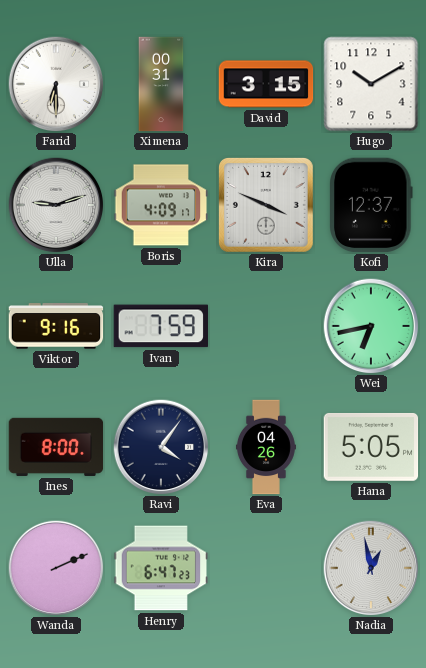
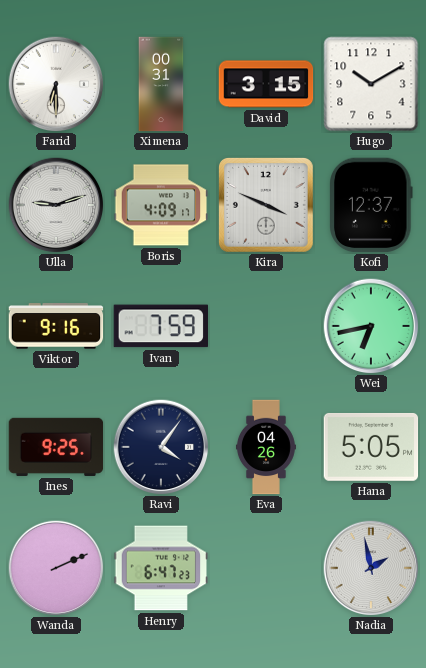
Ines: 8:00 -> 9:25 (56, 447)
Nadia: 12:58 -> 1:58 (371, 568)
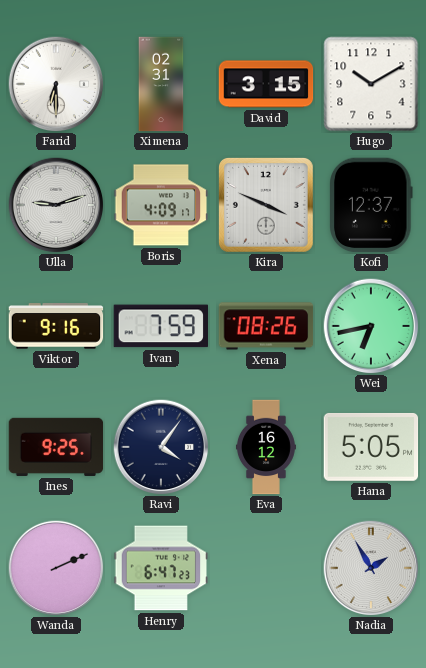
Ximena: 00:31 -> 02:31 (161, 84)
Xena: none -> 08:26 (266, 326)
Eva: 04:26 -> 16:12 (266, 447)
Nadia: 1:58 -> 1:55 (371, 568)
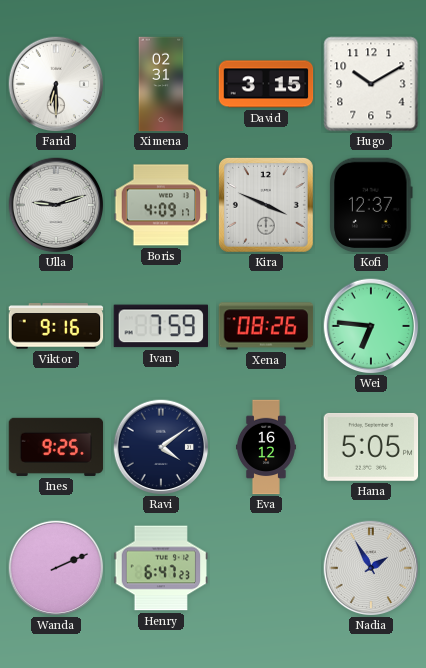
Wei: 6:43 -> 6:46 (371, 326)
Ravi: 4:06 -> 4:09 (161, 447)
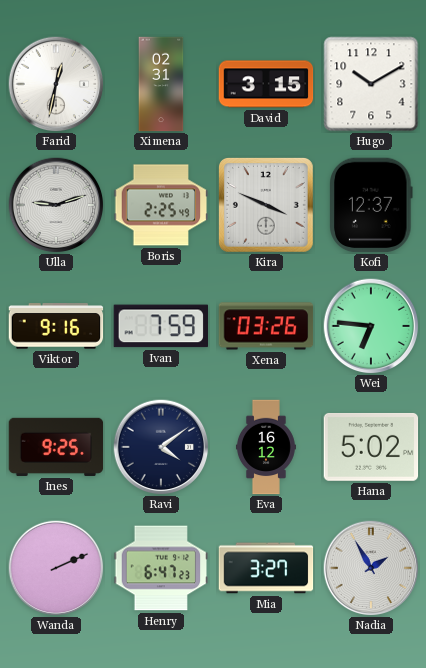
Farid: 6:30 -> 12:32 (56, 84)
Boris: 4:09 -> 2:25 (161, 205)
Xena: 08:26 -> 03:26 (266, 326)
Hana: 5:05 -> 5:02 (371, 447)
Mia: none -> 3:27 (266, 568)
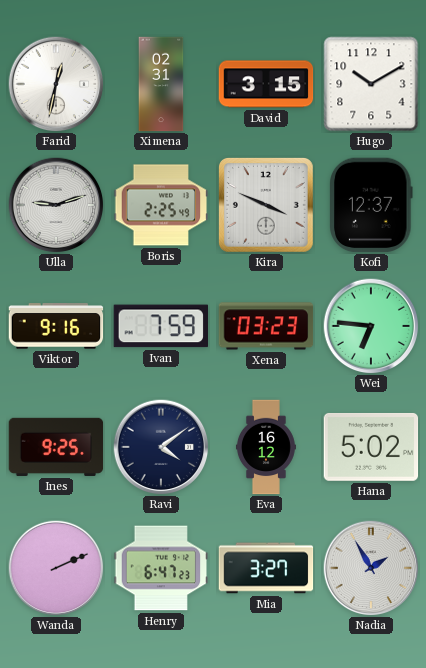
Xena: 03:26 -> 03:23 (266, 326)
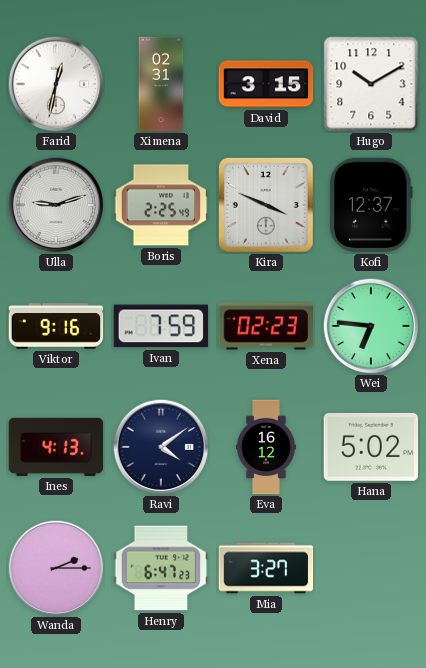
Xena: 03:23 -> 02:23 (266, 326)
Ines: 9:25 -> 4:13 (56, 447)
Wanda: 2:11 -> 2:15 (56, 568)
Nadia: 1:55 -> none (371, 568)
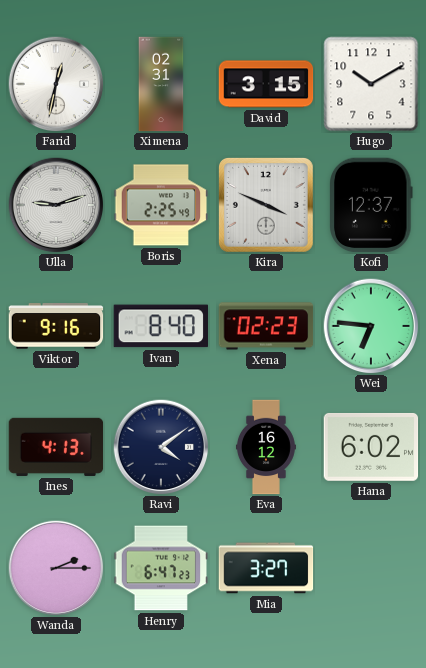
Ivan: 7:59 -> 8:40 (160, 326)
Hana: 5:02 -> 6:02 (371, 447)
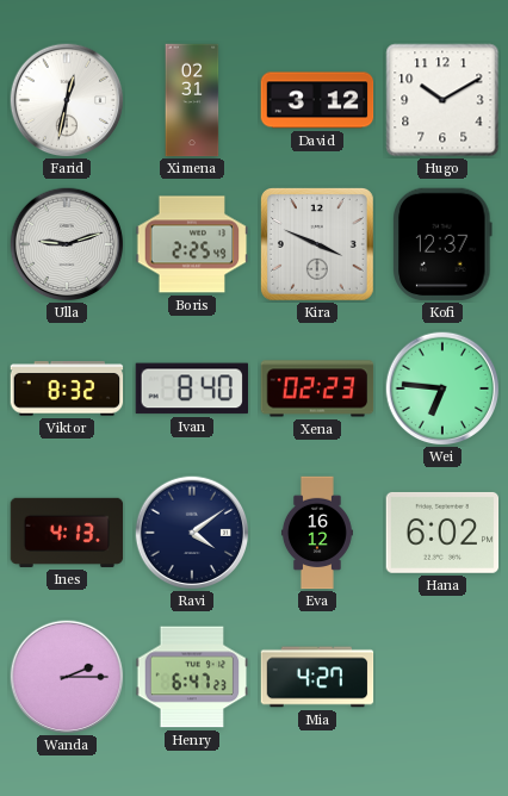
David: 3:15 -> 3:12 (317, 100)
Viktor: 9:16 -> 8:32 (67, 388)
Mia: 3:27 -> 4:27 (317, 677)
